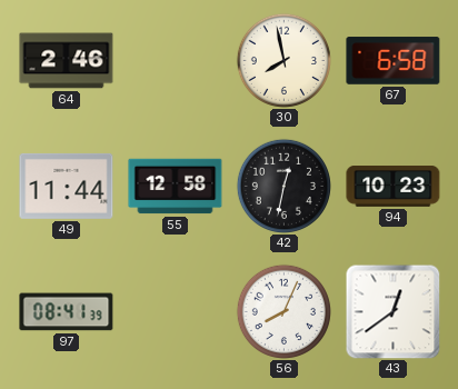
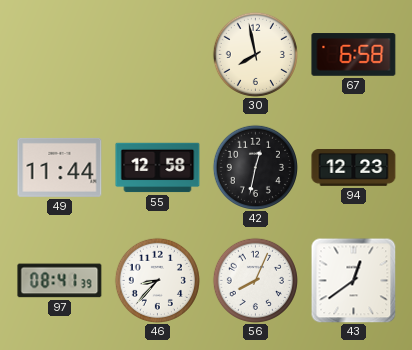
64: 2:46 -> none (67, 61)
94: 10:23 -> 12:23 (354, 168)
46: none -> 8:37 (157, 280)
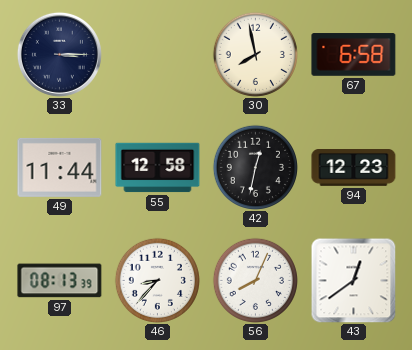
33: none -> 3:15 (59, 54)
97: 08:41 -> 08:13 (60, 281)
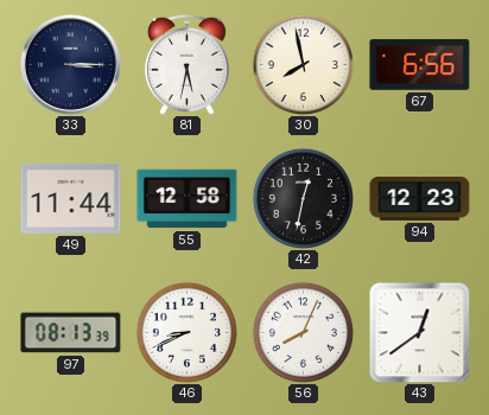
81: none -> 5:32 (186, 64)
67: 6:58 -> 6:56 (420, 65)
46: 8:37 -> 8:41 (186, 332)
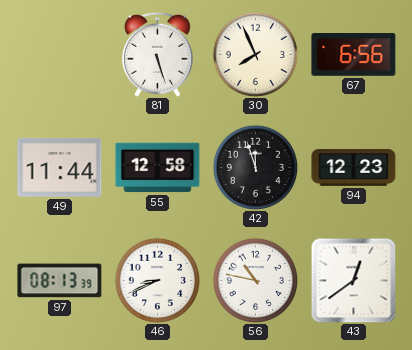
33: 3:15 -> none (70, 64)
81: 5:32 -> 5:27 (157, 54)
30: 7:58 -> 7:56 (255, 54)
42: 12:32 -> 11:57 (255, 167)
56: 8:04 -> 10:47 (255, 280)
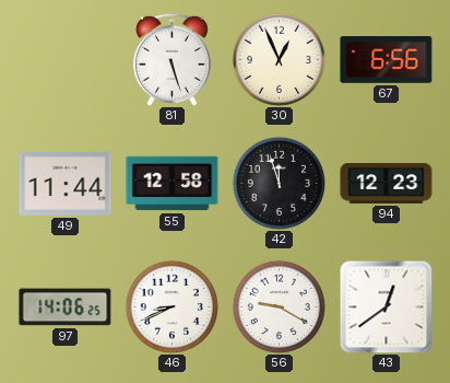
30: 7:56 -> 12:56 (279, 59)
97: 08:13 -> 14:06 (66, 307)
56: 10:47 -> 9:20 (279, 306)
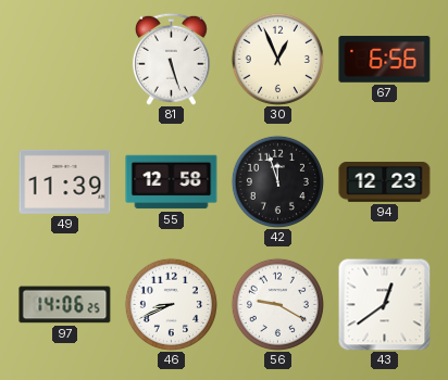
49: 11:44 -> 11:39 (65, 181)
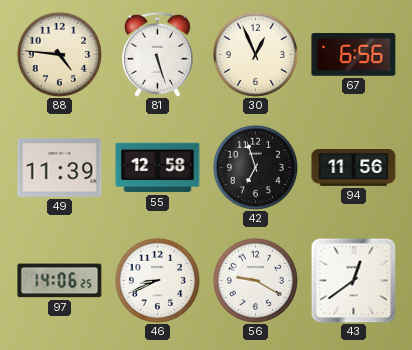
88: none -> 4:46 (59, 54)
42: 11:57 -> 6:57 (255, 167)
94: 12:23 -> 11:56 (354, 168)
